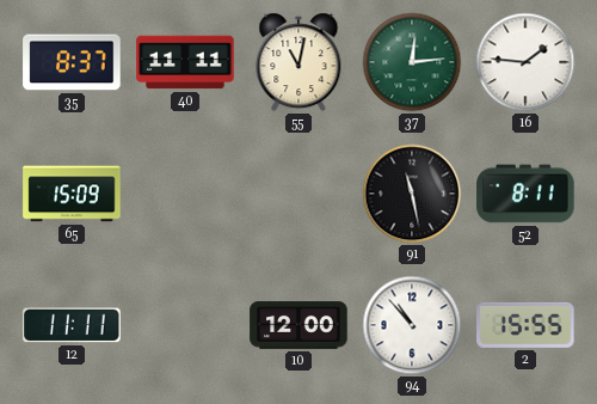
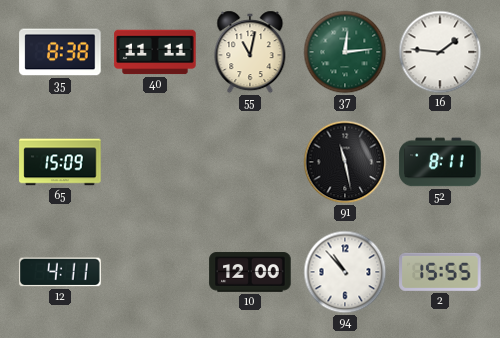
35: 8:37 -> 8:38 (60, 52)
12: 11:11 -> 4:11 (60, 272)
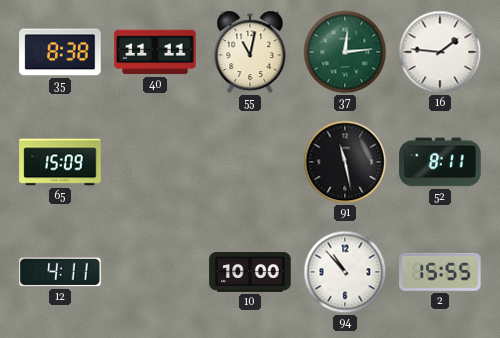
10: 12:00 -> 10:00 (250, 272)
